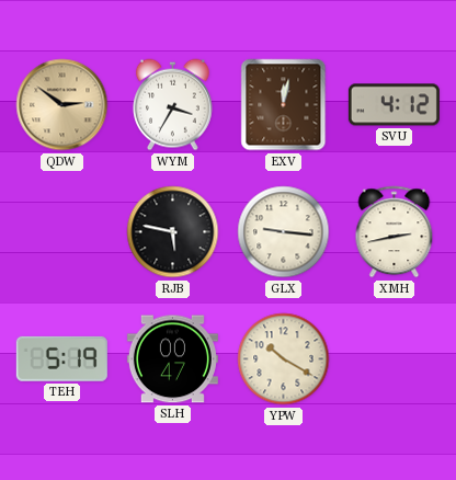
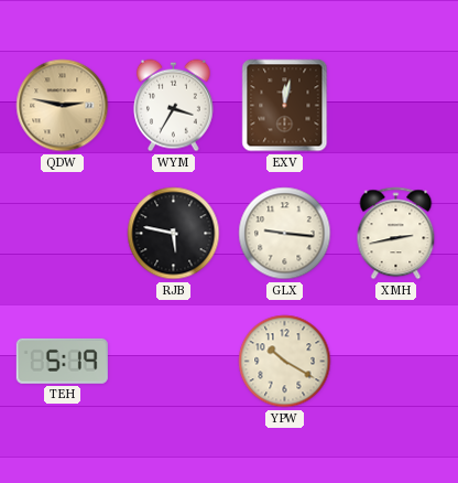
QDW: 2:51 -> 2:47 (63, 106)
SVU: 4:12 -> none (394, 105)
SLH: 00:47 -> none (172, 359)
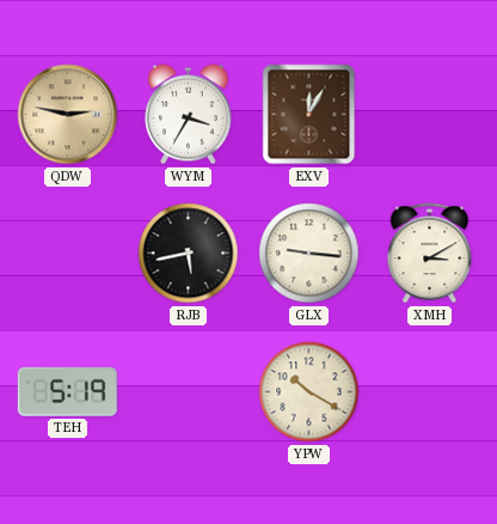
EXV: 12:02 -> 12:05 (309, 115)
RJB: 5:47 -> 5:43 (189, 254)
XMH: 2:43 -> 3:10 (430, 254)
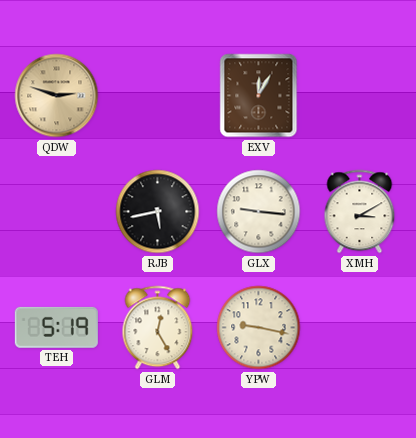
QDW: 2:47 -> 2:48 (57, 96)
WYM: 3:35 -> none (189, 115)
GLM: none -> 12:25 (158, 328)
YPW: 10:20 -> 9:17 (259, 328)
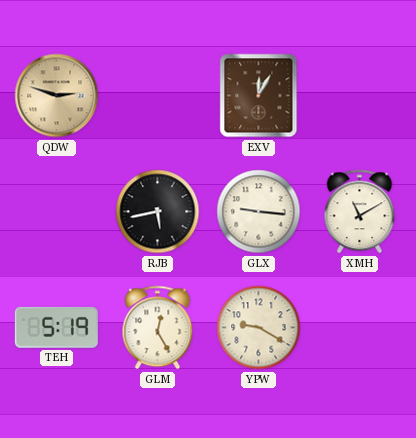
XMH: 3:10 -> 11:10 (360, 212)
YPW: 9:17 -> 9:20 (259, 328)
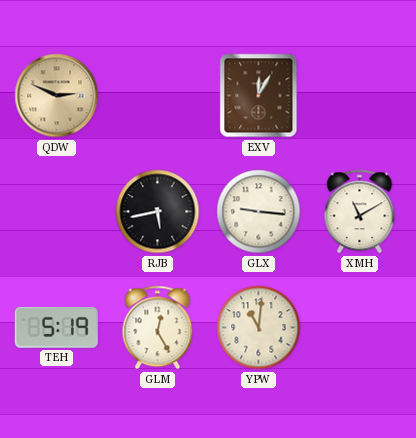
QDW: 2:48 -> 2:49 (57, 96)
YPW: 9:20 -> 11:01 (259, 328)
